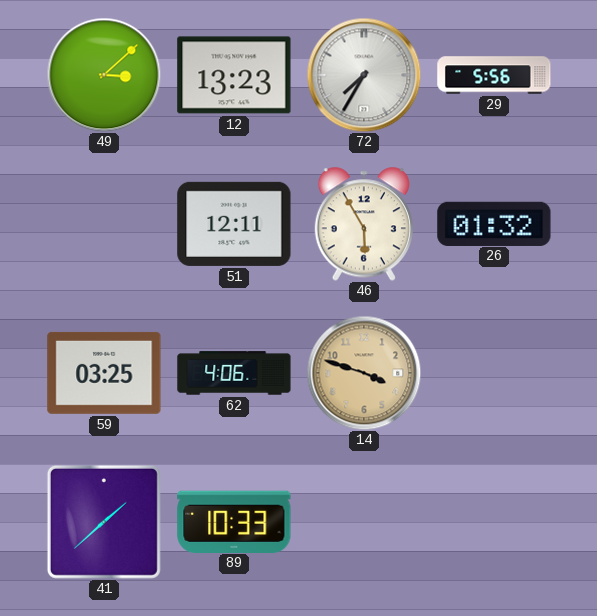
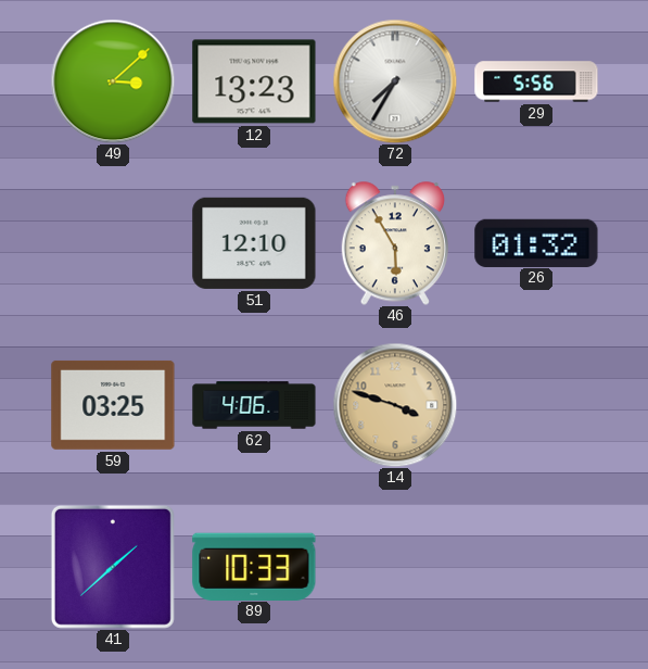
51: 12:11 -> 12:10 (254, 243)
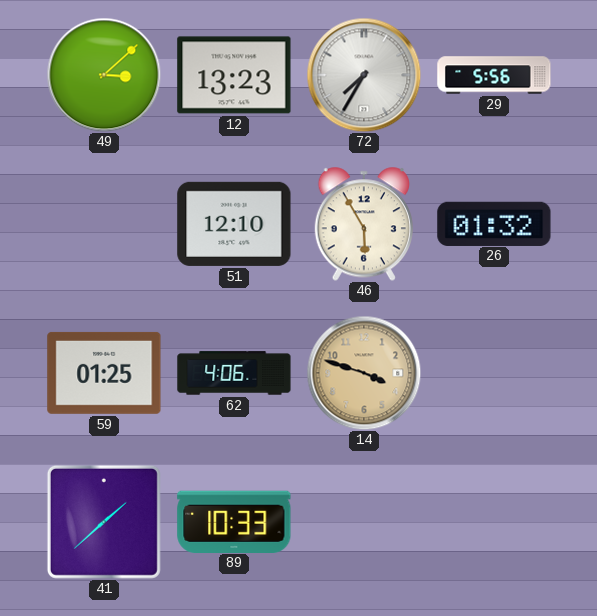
59: 03:25 -> 01:25 (104, 373)
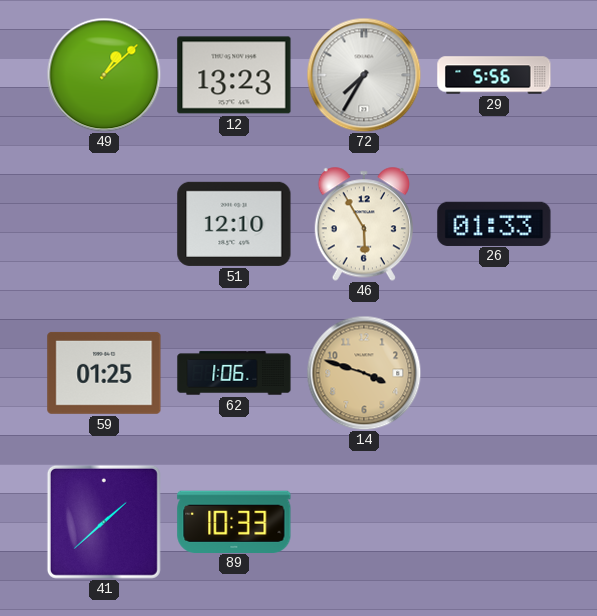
49: 3:08 -> 1:08 (104, 75)
26: 01:32 -> 01:33 (494, 223)
62: 4:06 -> 1:06 (234, 373)
